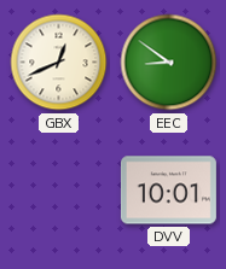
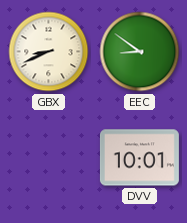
GBX: 12:41 -> 8:41 (49, 52)
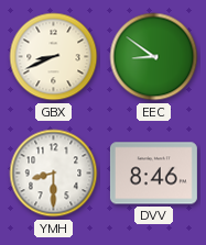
YMH: none -> 8:30 (54, 174)
DVV: 10:01 -> 8:46 (153, 174)
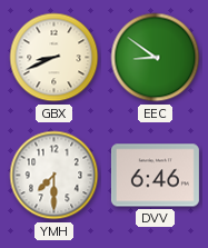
YMH: 8:30 -> 7:30 (55, 176)
DVV: 8:46 -> 6:46 (155, 176)
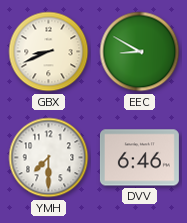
EEC: 8:51 -> 8:50 (140, 52)
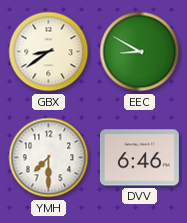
GBX: 8:41 -> 8:39 (49, 52)
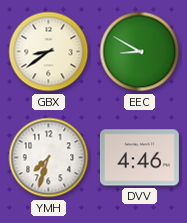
YMH: 7:30 -> 7:33 (49, 158)
DVV: 6:46 -> 4:46 (139, 158)
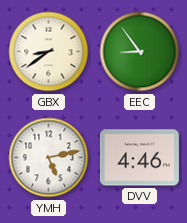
EEC: 8:50 -> 8:54 (140, 52)
YMH: 7:33 -> 5:13 (49, 158)
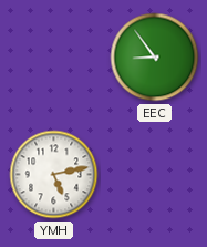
GBX: 8:39 -> none (49, 52)
DVV: 4:46 -> none (139, 158)
